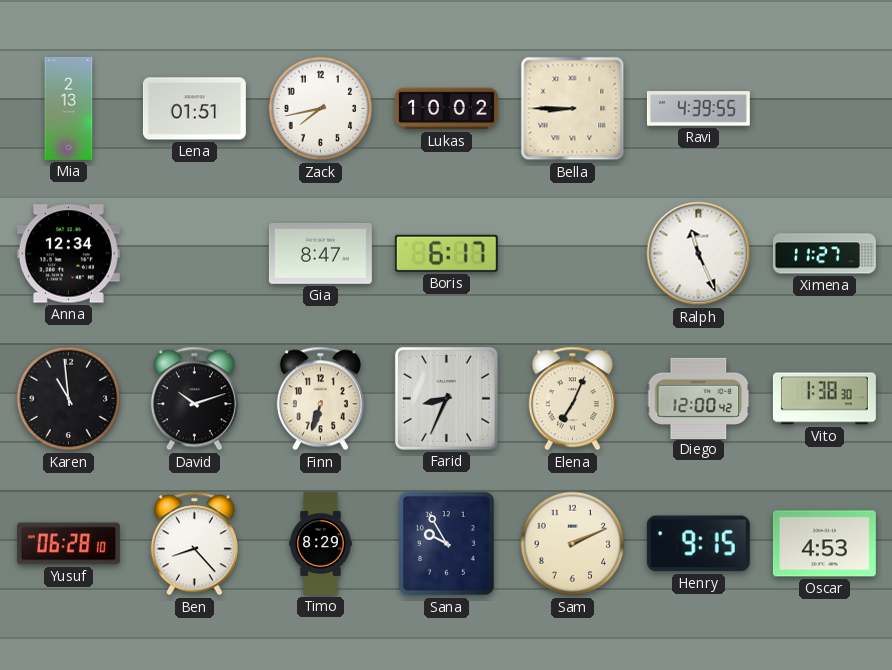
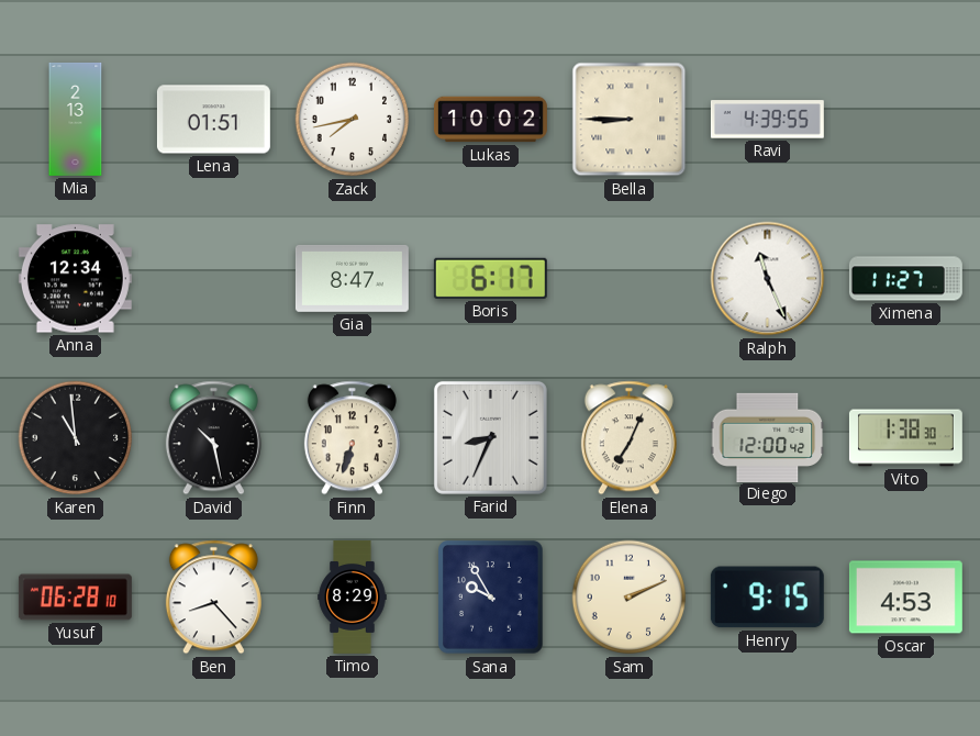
David: 10:12 -> 10:28 (213, 438)
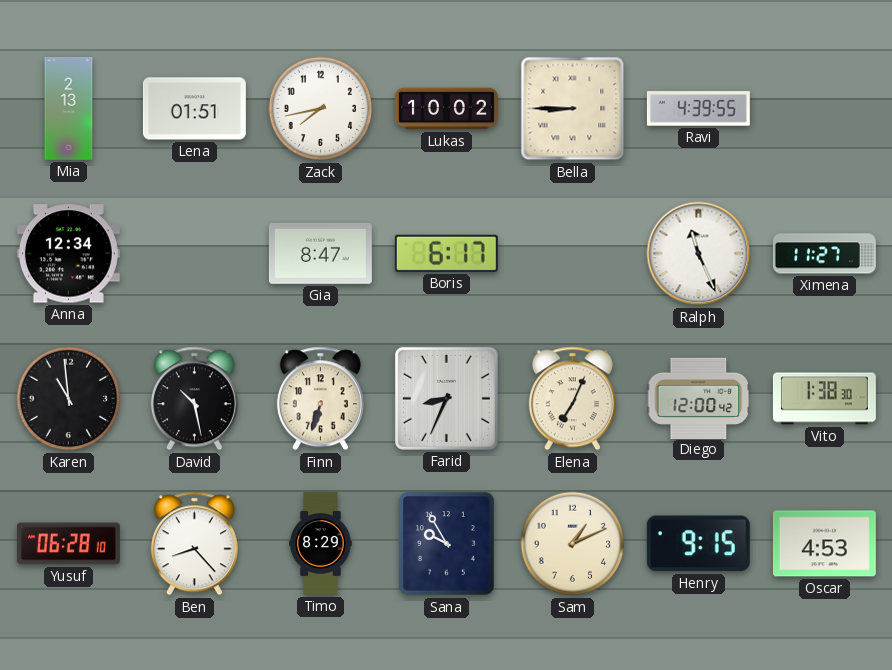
Sam: 2:11 -> 1:11 (573, 544)
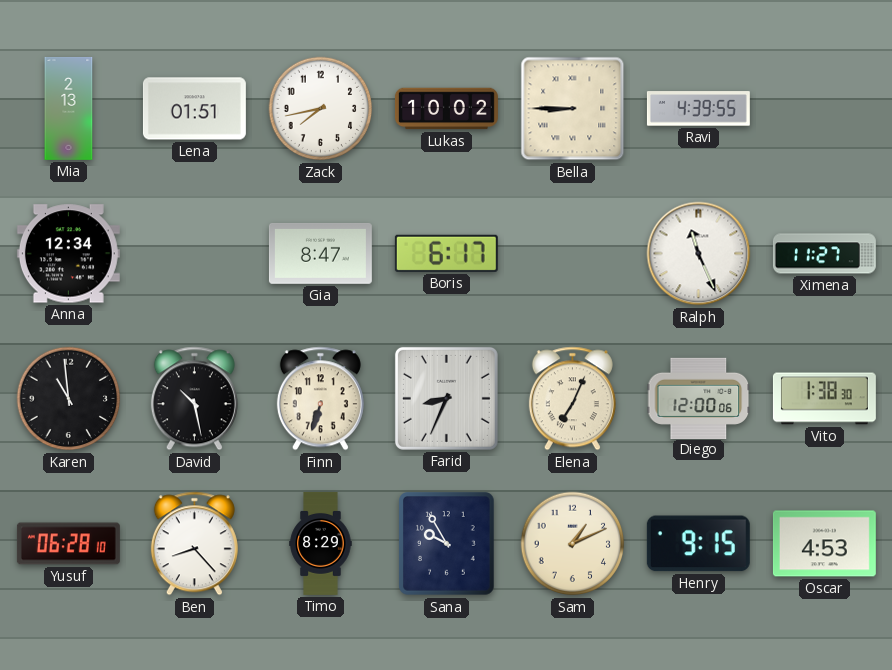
Diego: 12:00:42 -> 12:00:06 (699, 398)
